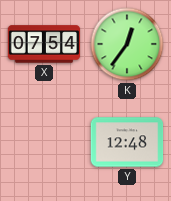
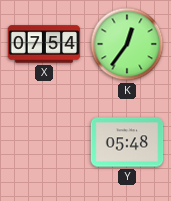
Y: 12:48 -> 05:48 (127, 142)
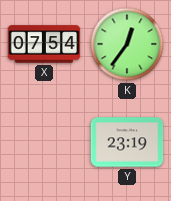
Y: 05:48 -> 23:19 (127, 142)
